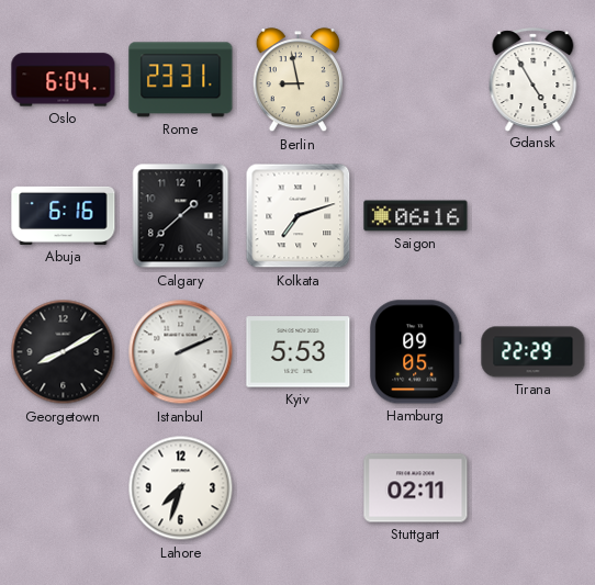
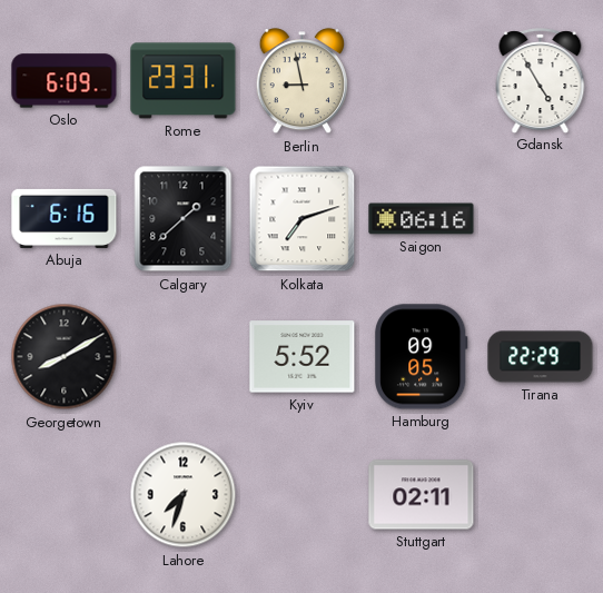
Oslo: 6:04 -> 6:09 (65, 81)
Istanbul: 2:11 -> none (181, 352)
Kyiv: 5:53 -> 5:52 (303, 357)
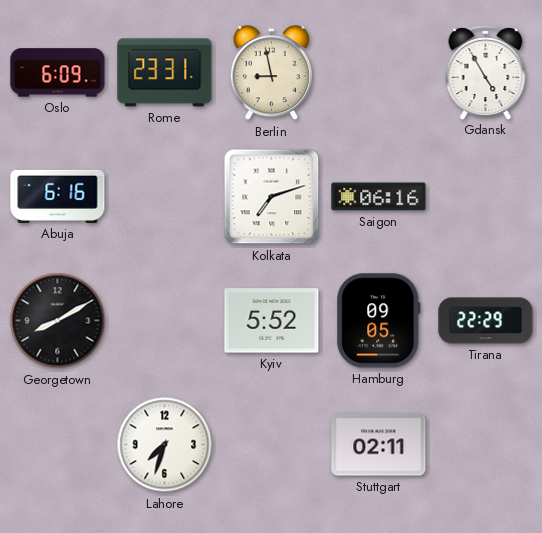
Calgary: 1:38 -> none (184, 219)
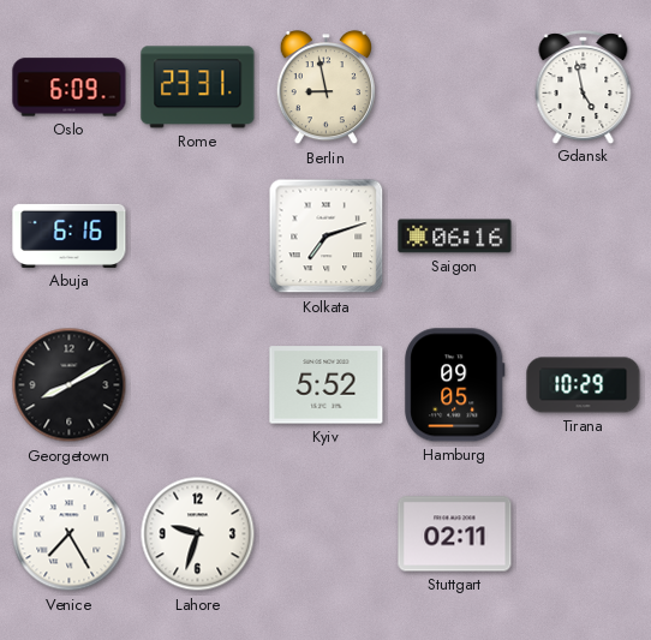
Gdansk: 4:55 -> 4:58 (584, 86)
Tirana: 22:29 -> 10:29 (584, 385)
Venice: none -> 7:25 (70, 534)
Lahore: 7:33 -> 9:33 (198, 534)
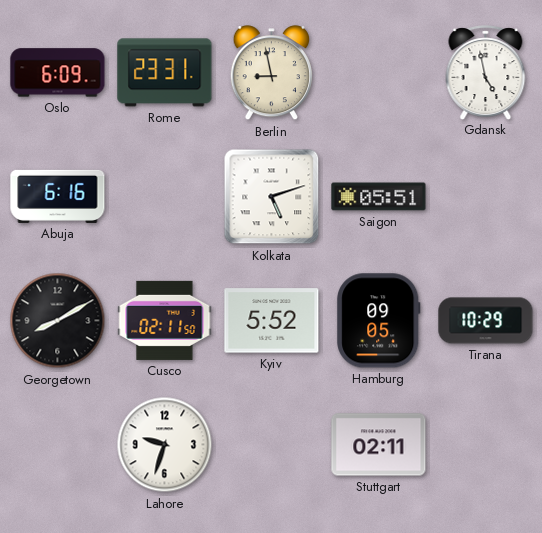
Kolkata: 7:12 -> 5:12 (272, 197)
Saigon: 06:16 -> 05:51 (379, 197)
Cusco: none -> 02:11 (165, 320)
Venice: 7:25 -> none (70, 534)
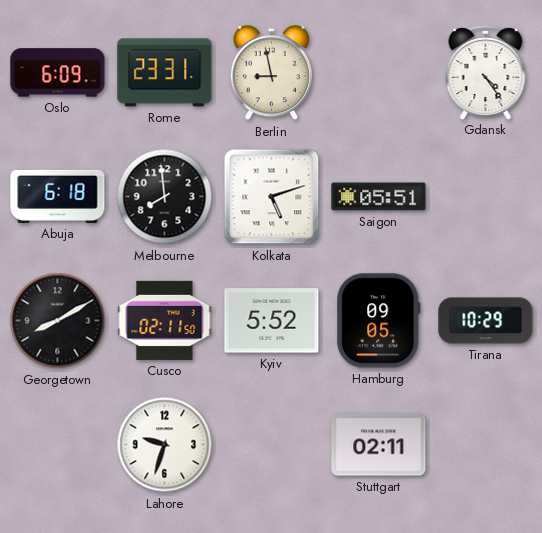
Gdansk: 4:58 -> 4:24 (486, 72)
Abuja: 6:16 -> 6:18 (58, 196)
Melbourne: none -> 7:59 (165, 197)
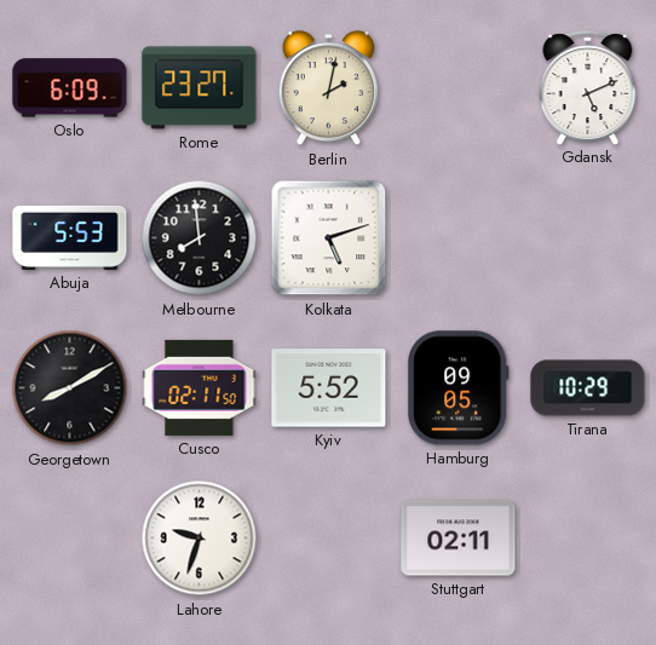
Rome: 23:31 -> 23:27 (200, 88)
Berlin: 8:58 -> 2:02 (328, 88)
Gdansk: 4:24 -> 5:11 (588, 87)
Abuja: 6:18 -> 5:53 (70, 237)
Saigon: 05:51 -> none (379, 197)
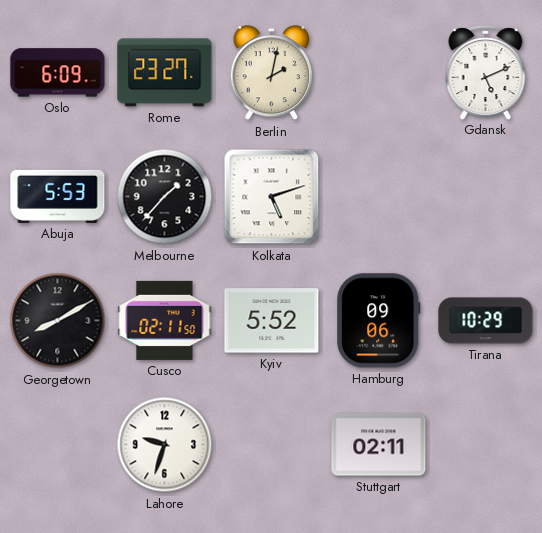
Melbourne: 7:59 -> 1:37 (165, 197)
Hamburg: 09:05 -> 09:06 (379, 321)
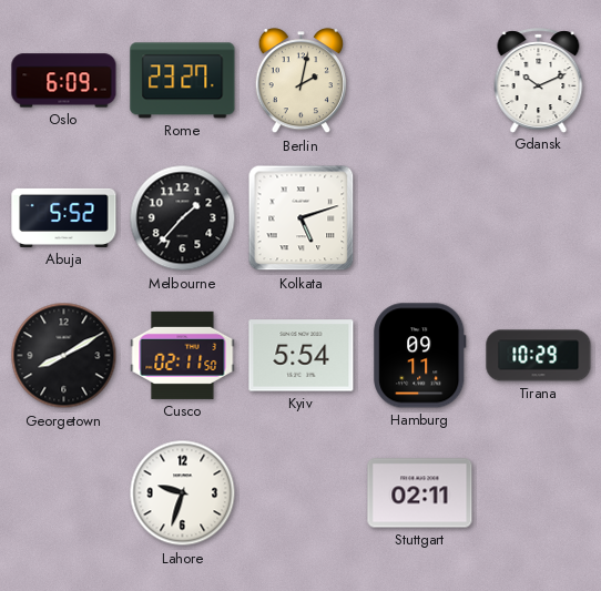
Gdansk: 5:11 -> 10:11 (539, 80)
Abuja: 5:53 -> 5:52 (64, 217)
Kyiv: 5:52 -> 5:54 (302, 356)
Hamburg: 09:06 -> 09:11 (420, 356)
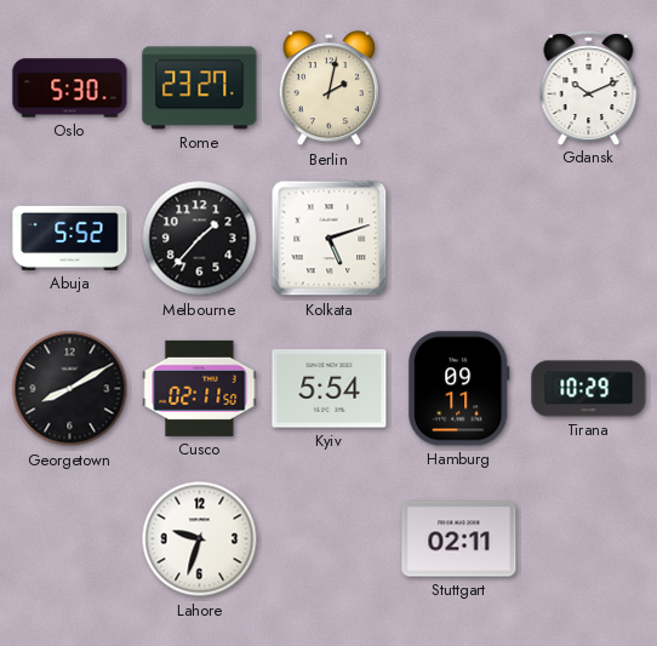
Oslo: 6:09 -> 5:30 (70, 88)
